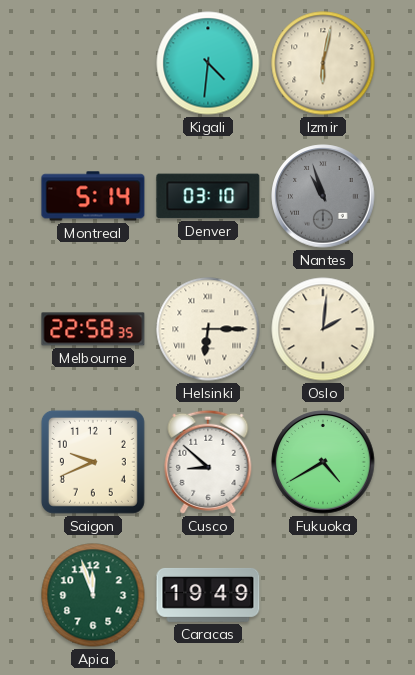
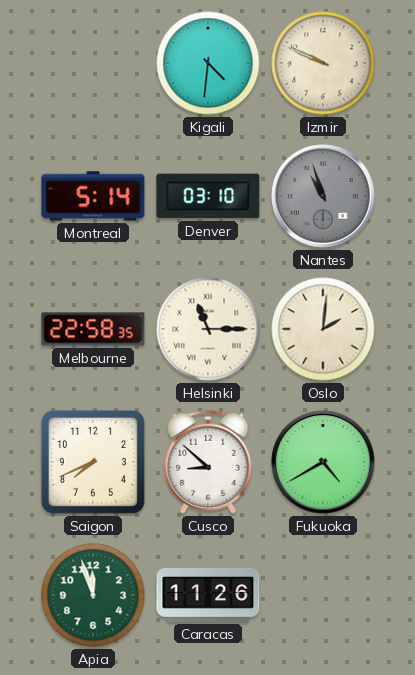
Izmir: 6:02 -> 9:49 (323, 63)
Helsinki: 6:15 -> 11:15 (208, 329)
Saigon: 9:41 -> 7:41 (93, 462)
Caracas: 19:49 -> 11:26 (208, 595)
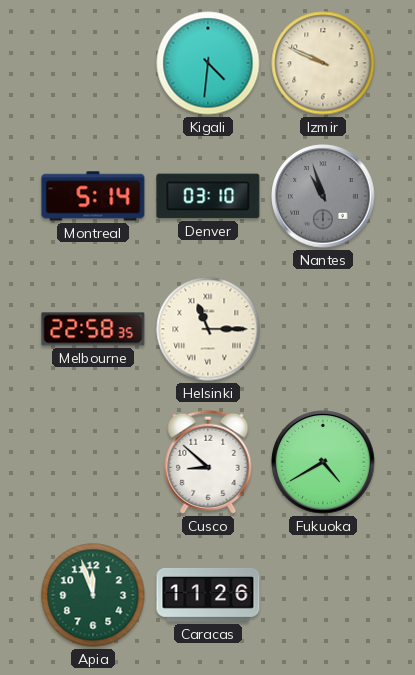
Oslo: 2:01 -> none (323, 329)
Saigon: 7:41 -> none (93, 462)
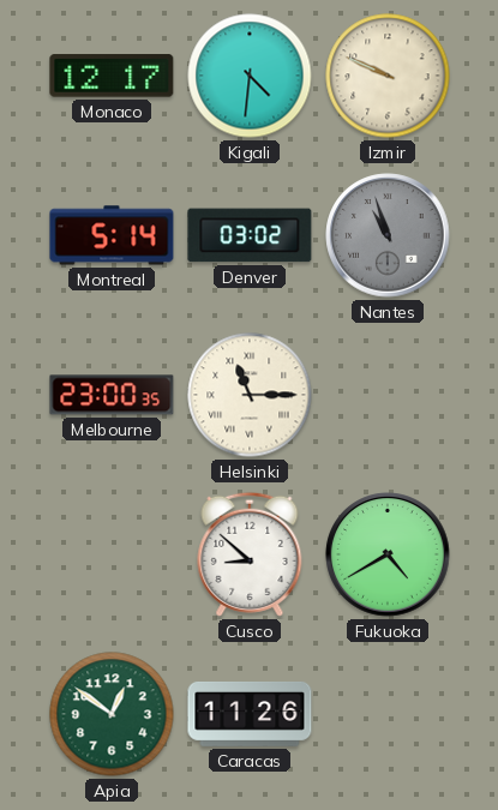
Monaco: none -> 12:17 (112, 76)
Denver: 03:10 -> 03:02 (250, 235)
Melbourne: 22:58 -> 23:00 (112, 395)
Apia: 11:57 -> 12:51 (112, 714)
